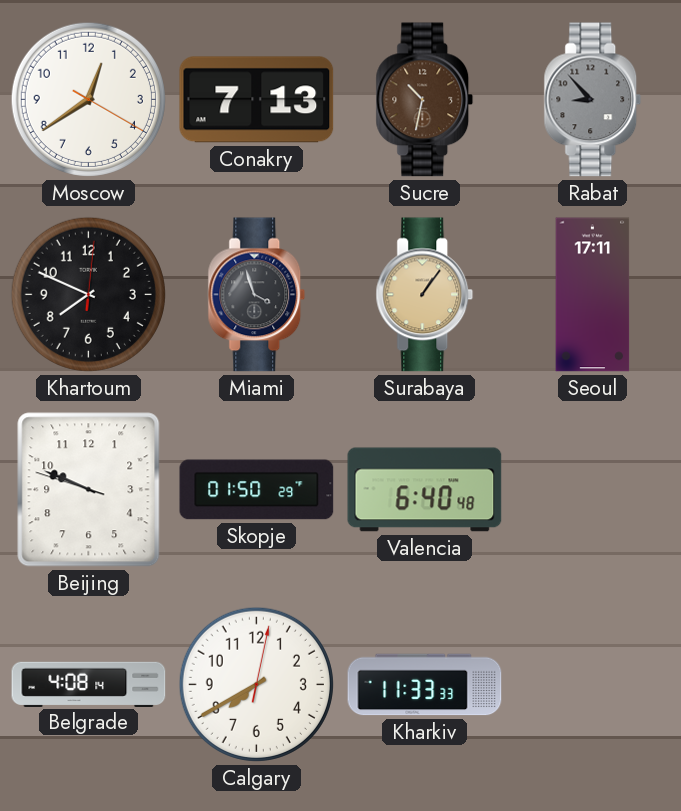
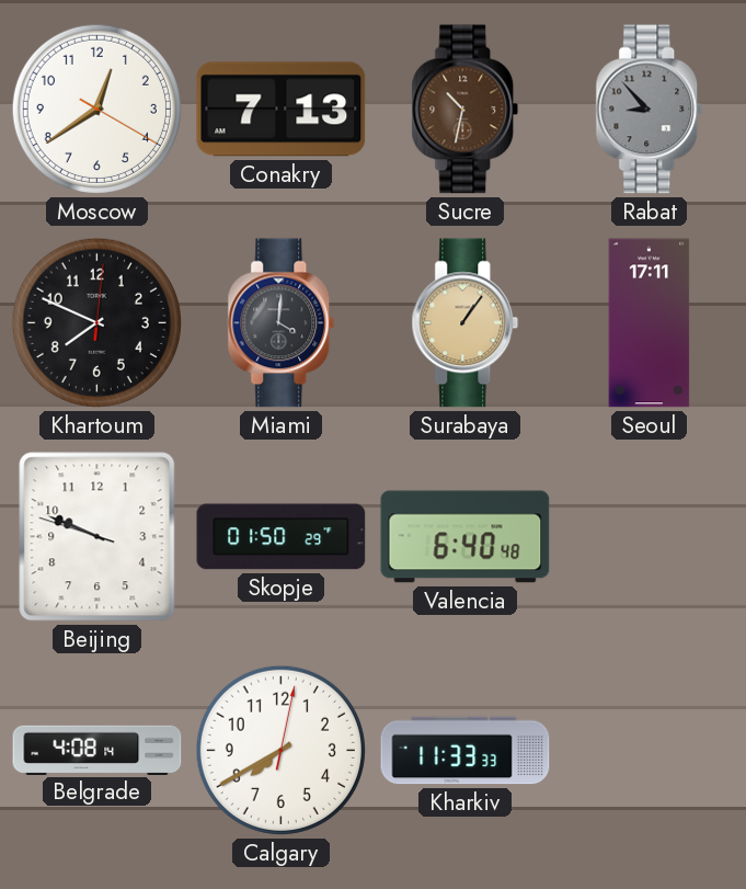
Miami: 3:57 -> 4:01 (282, 323)
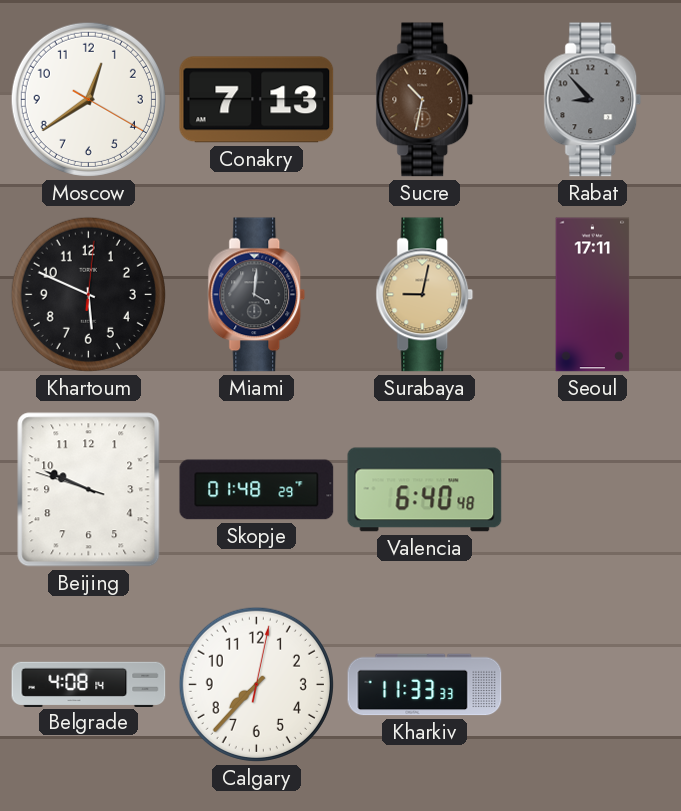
Khartoum: 7:49 -> 5:49 (88, 294)
Surabaya: 1:06 -> 9:02 (425, 295)
Skopje: 01:50 -> 01:48 (257, 490)
Calgary: 7:40 -> 7:37 (256, 684)
